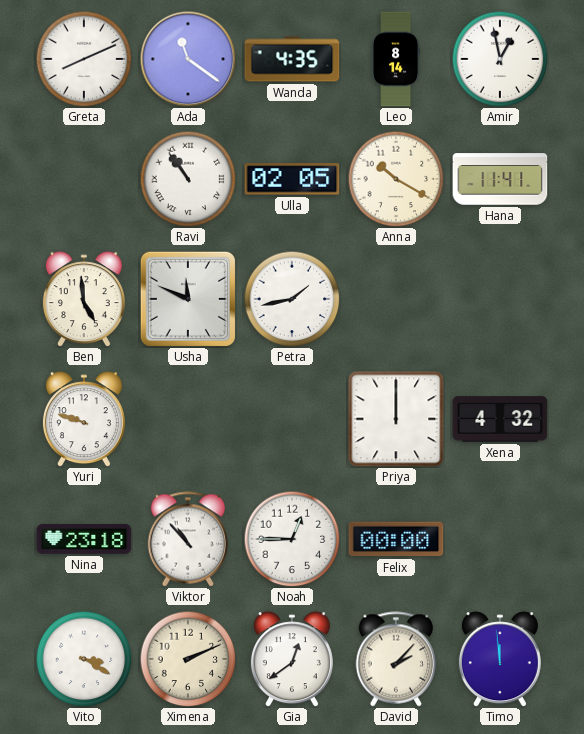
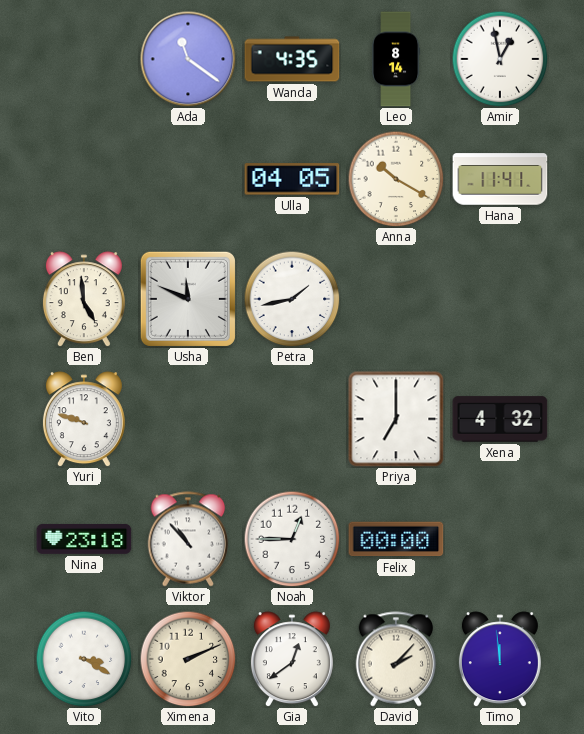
Greta: 8:11 -> none (84, 59)
Ravi: 10:54 -> none (188, 179)
Ulla: 02:05 -> 04:05 (292, 179)
Priya: 12:00 -> 7:00 (396, 419)
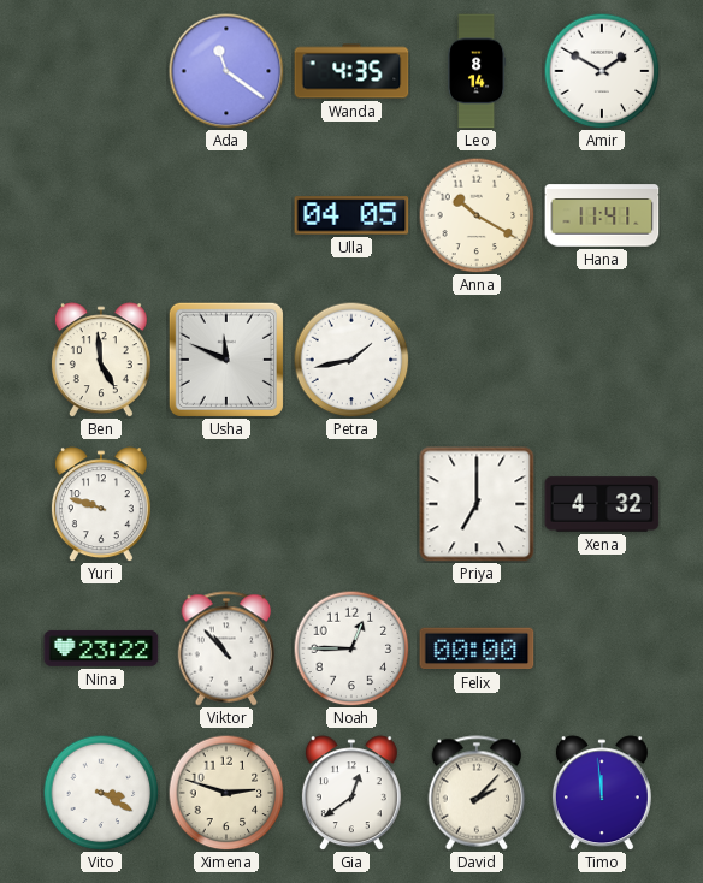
Amir: 12:58 -> 1:50 (602, 71)
Nina: 23:18 -> 23:22 (101, 648)
Ximena: 2:11 -> 2:48 (226, 793)
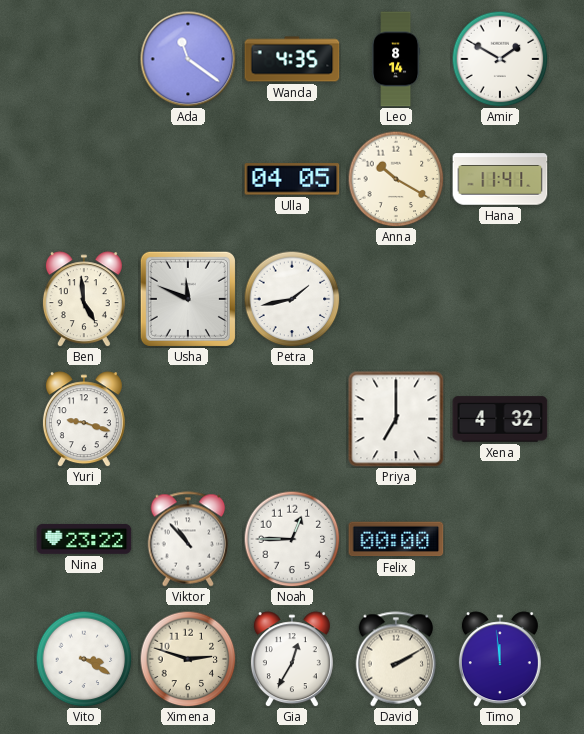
Yuri: 9:48 -> 9:18 (84, 419)
Gia: 12:39 -> 12:35 (292, 659)
David: 2:07 -> 2:10 (396, 659)
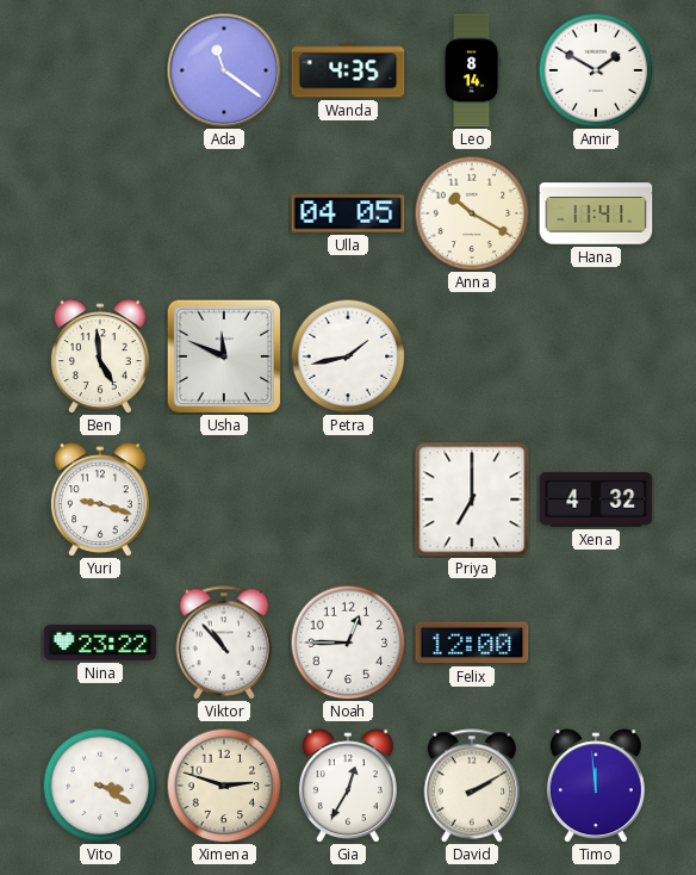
Felix: 00:00 -> 12:00 (472, 643)
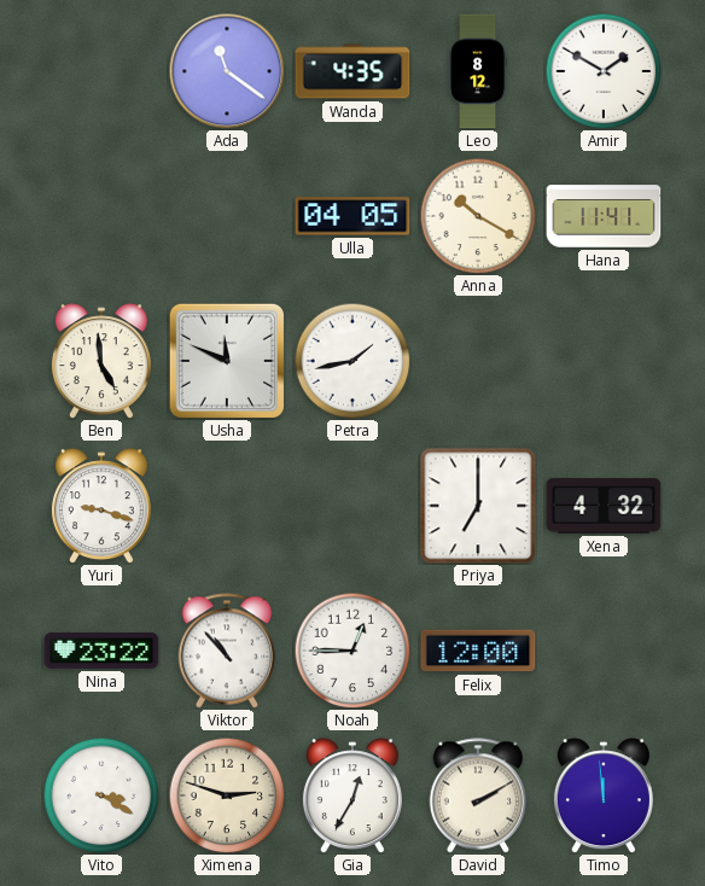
Leo: 8:14 -> 8:12 (478, 71)
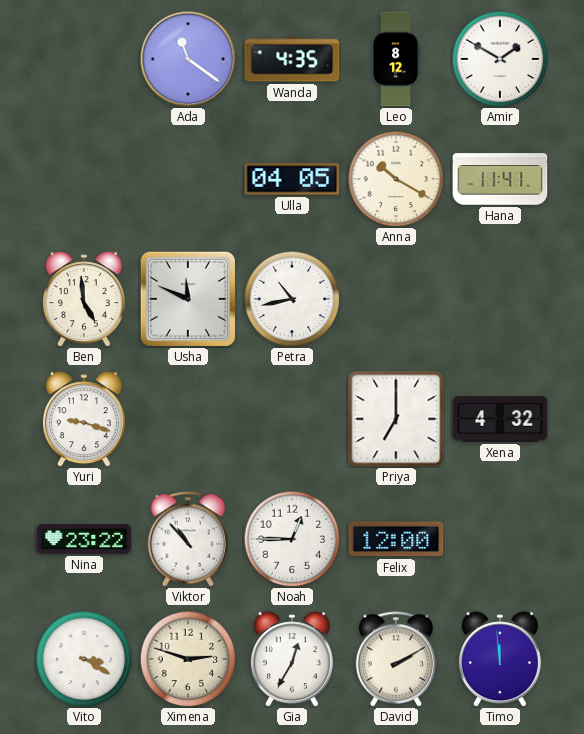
Petra: 1:43 -> 10:43 (292, 299)
